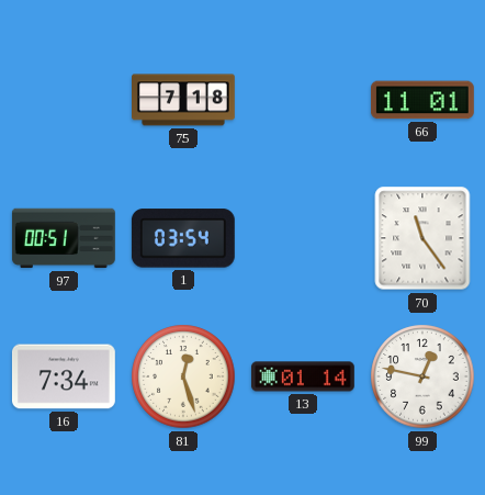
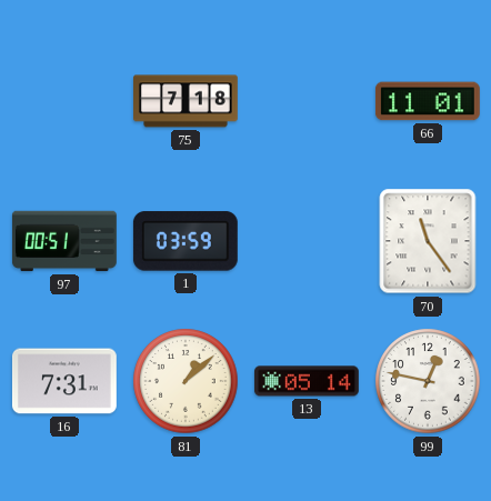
1: 03:54 -> 03:59 (186, 241)
16: 7:34 -> 7:31 (64, 381)
81: 12:27 -> 1:08 (186, 381)
13: 01:14 -> 05:14 (307, 381)
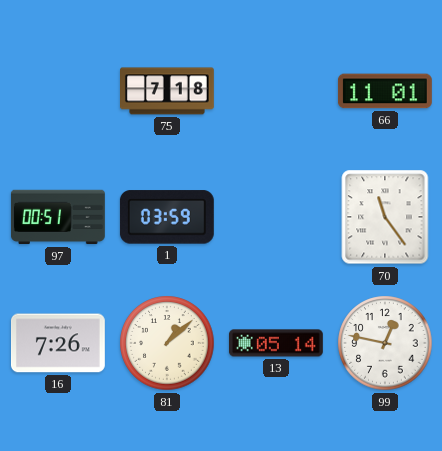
16: 7:31 -> 7:26 (58, 343)
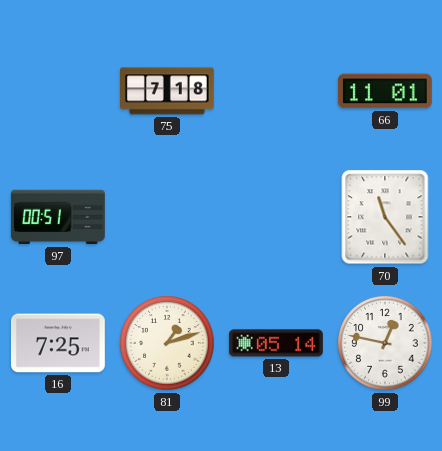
1: 03:59 -> none (167, 217)
16: 7:26 -> 7:25 (58, 343)
81: 1:08 -> 1:12 (167, 343)
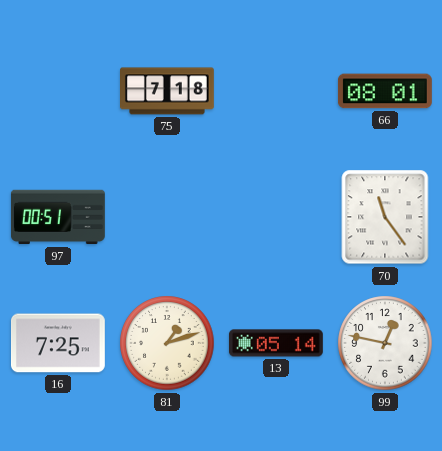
66: 11:01 -> 08:01 (385, 91)
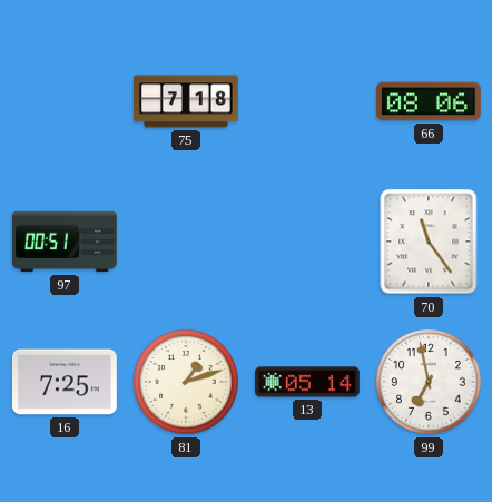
66: 08:01 -> 08:06 (429, 101)
99: 12:47 -> 6:58 (429, 382)
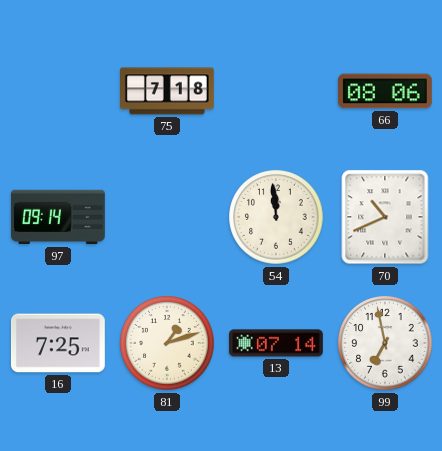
97: 00:51 -> 09:14 (58, 217)
54: none -> 11:59 (276, 217)
70: 11:24 -> 10:41 (385, 217)
13: 05:14 -> 07:14 (276, 343)
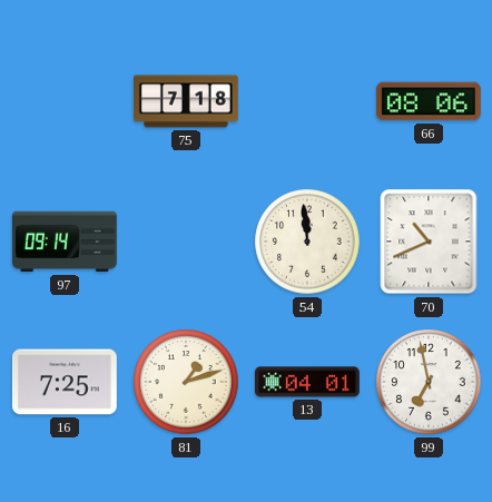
13: 07:14 -> 04:01 (307, 382)
